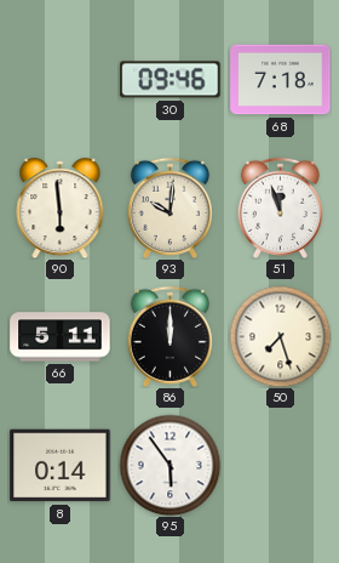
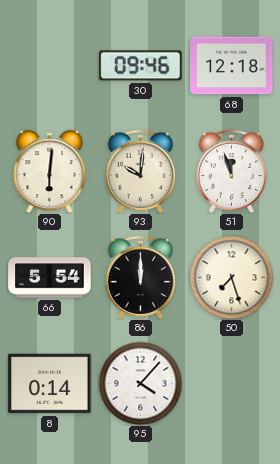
68: 7:18 -> 12:18 (232, 66)
90: 5:59 -> 6:01 (50, 172)
66: 5:11 -> 5:54 (50, 278)
95: 5:54 -> 4:07 (140, 383)
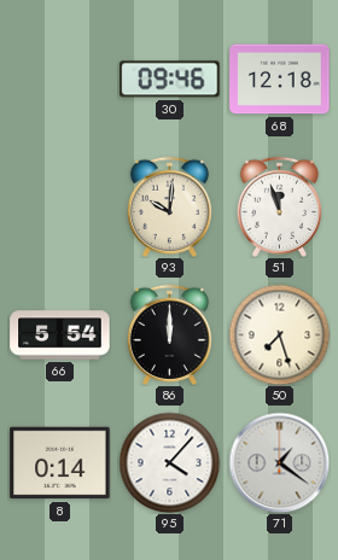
90: 6:01 -> none (50, 172)
71: none -> 1:21 (279, 462)
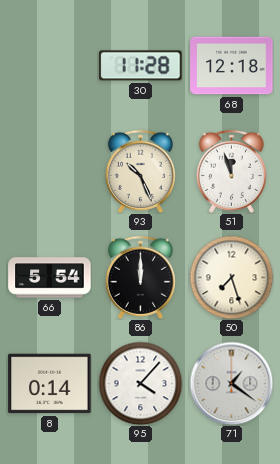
30: 09:46 -> 11:28 (141, 66)
93: 10:01 -> 10:26 (140, 171)
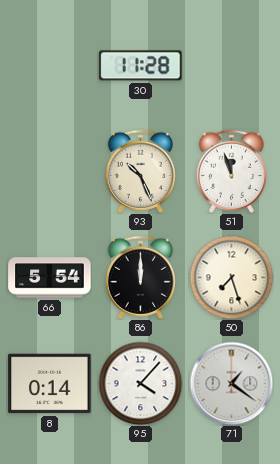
68: 12:18 -> none (232, 66)
